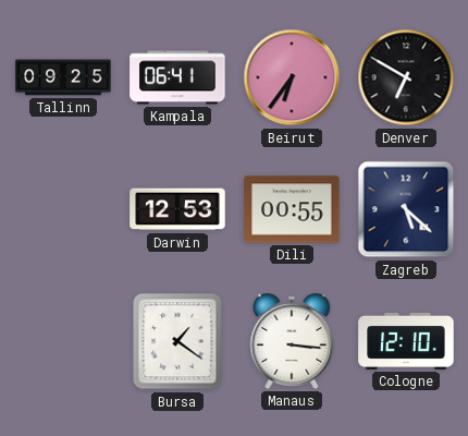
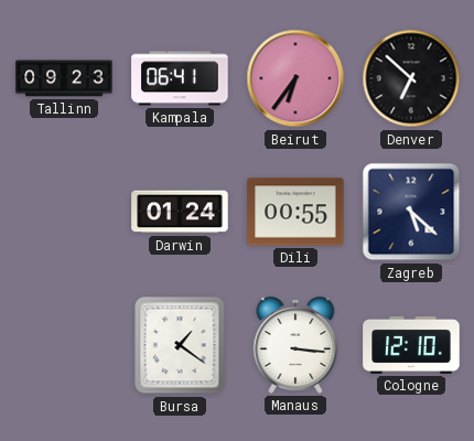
Tallinn: 09:25 -> 09:23 (64, 78)
Denver: 6:50 -> 6:52 (411, 78)
Darwin: 12:53 -> 01:24 (180, 212)
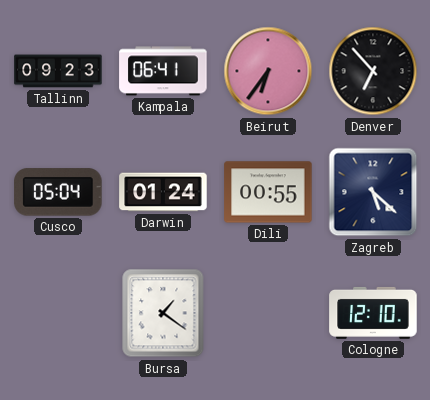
Denver: 6:52 -> 6:53 (373, 71)
Cusco: none -> 05:04 (58, 192)
Manaus: 3:16 -> none (295, 345)
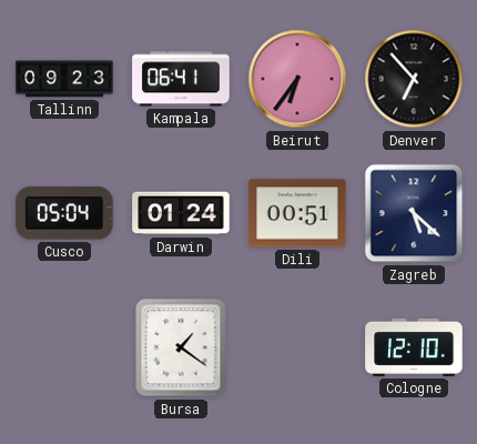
Dili: 00:55 -> 00:51 (297, 213)
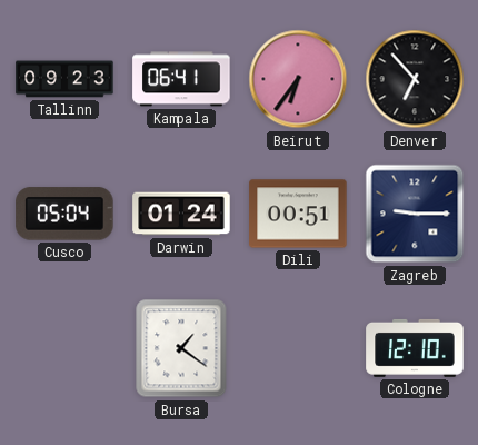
Zagreb: 5:22 -> 9:15 (415, 214)
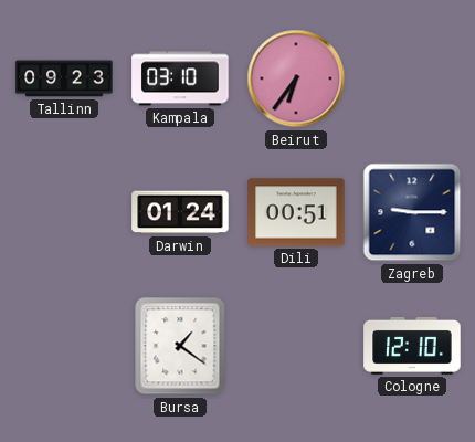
Kampala: 06:41 -> 03:10 (180, 78)
Denver: 6:53 -> none (415, 79)
Cusco: 05:04 -> none (64, 214)
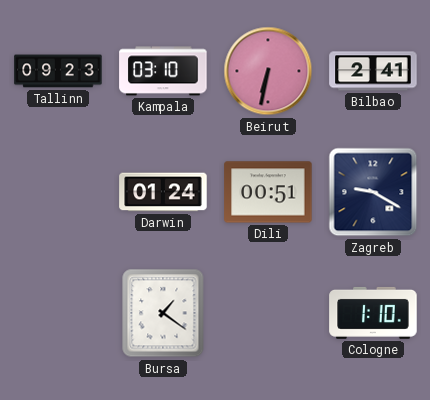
Beirut: 6:36 -> 6:32 (268, 71)
Bilbao: none -> 2:41 (373, 71)
Zagreb: 9:15 -> 9:20 (373, 192)
Cologne: 12:10 -> 1:10 (373, 313)
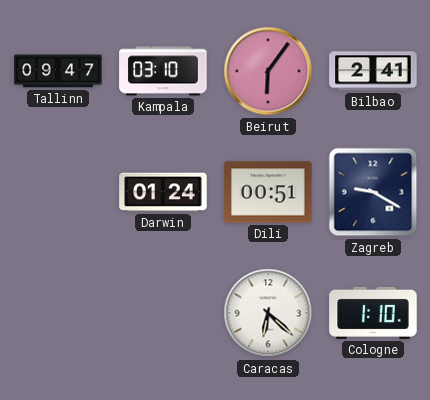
Tallinn: 09:23 -> 09:47 (58, 71)
Beirut: 6:32 -> 6:06 (268, 71)
Bursa: 1:21 -> none (163, 313)
Caracas: none -> 6:22 (268, 313)
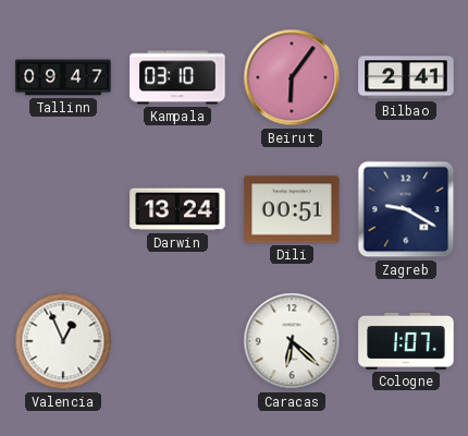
Darwin: 01:24 -> 13:24 (177, 209)
Valencia: none -> 12:56 (63, 341)
Cologne: 1:10 -> 1:07 (406, 341)
